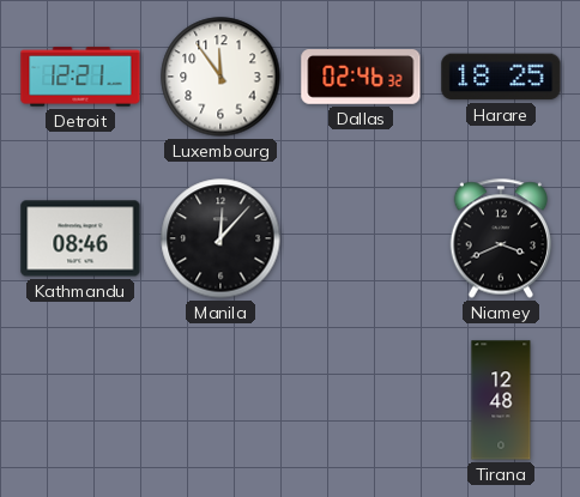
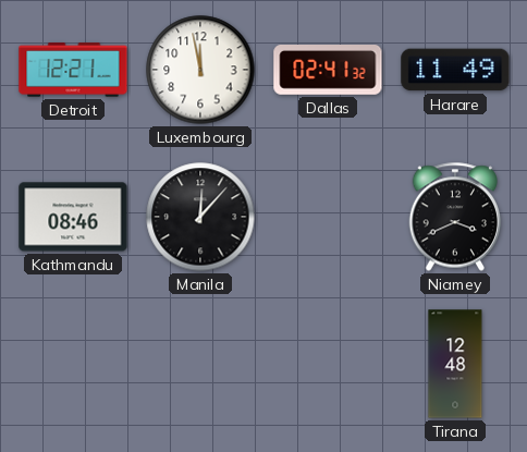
Luxembourg: 11:54 -> 11:58 (200, 70)
Dallas: 02:46 -> 02:41 (328, 71)
Harare: 18:25 -> 11:49 (455, 70)
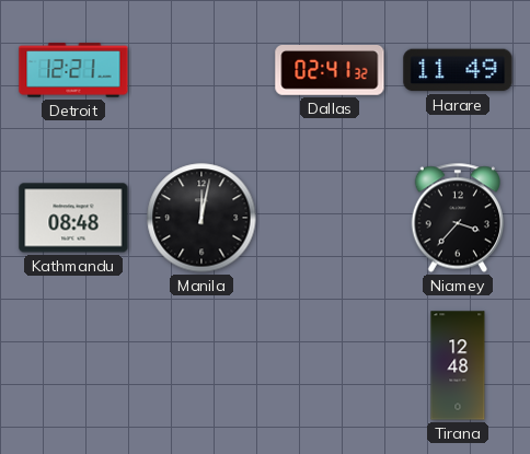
Luxembourg: 11:58 -> none (200, 70)
Kathmandu: 08:46 -> 08:48 (73, 218)
Manila: 12:07 -> 12:02 (201, 218)
Niamey: 3:41 -> 3:37 (458, 218)
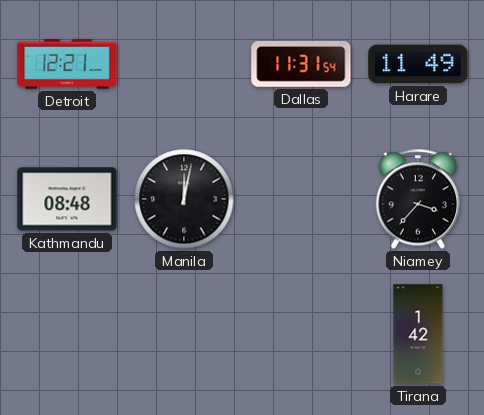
Dallas: 02:41 -> 11:31 (301, 65)
Tirana: 12:48 -> 1:42 (418, 334)
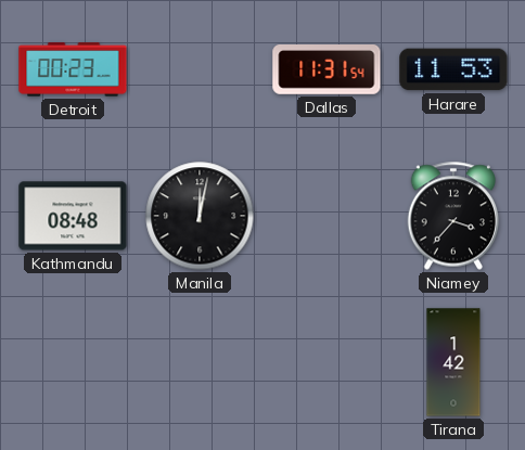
Detroit: 12:21 -> 00:23 (73, 69)
Harare: 11:49 -> 11:53 (453, 69)
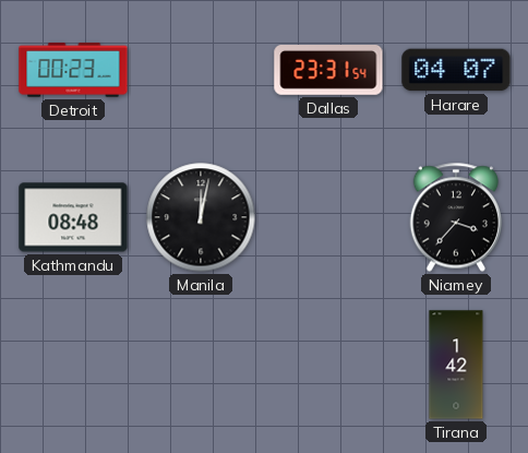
Dallas: 11:31 -> 23:31 (328, 71)
Harare: 11:53 -> 04:07 (456, 70)
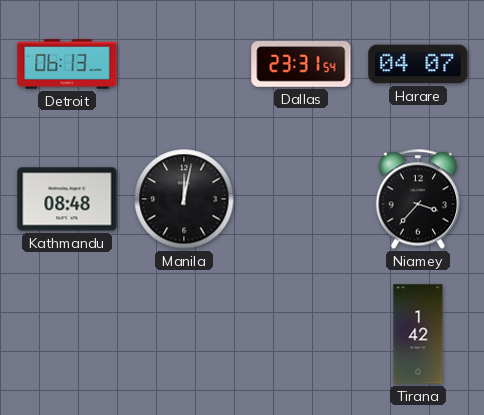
Detroit: 00:23 -> 06:13 (67, 64)
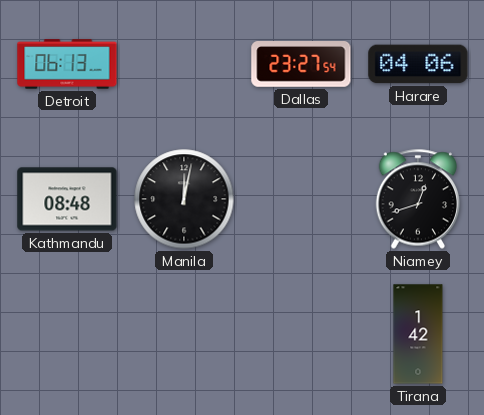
Dallas: 23:31 -> 23:27 (301, 65)
Harare: 04:07 -> 04:06 (418, 64)
Niamey: 3:37 -> 12:42 (418, 199)
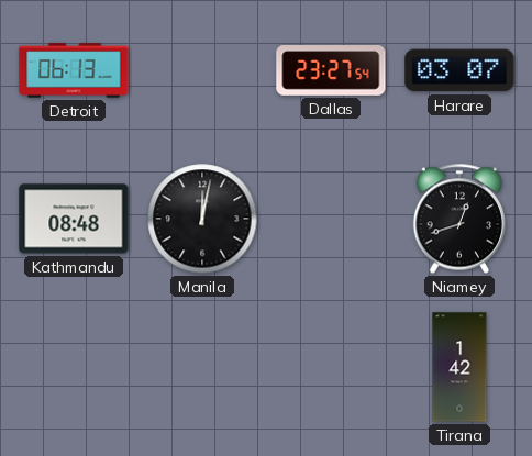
Harare: 04:06 -> 03:07 (459, 70)
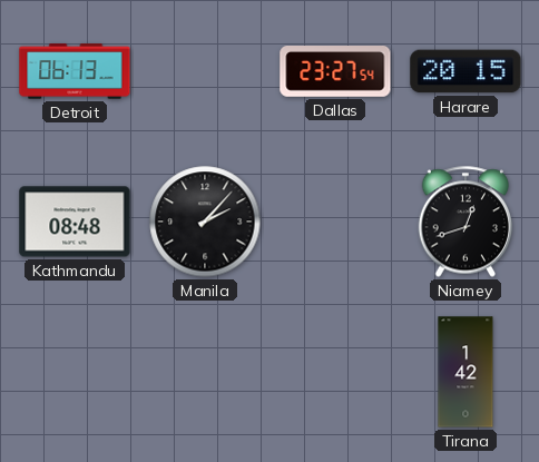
Harare: 03:07 -> 20:15 (465, 71)
Manila: 12:02 -> 2:07 (205, 222)
